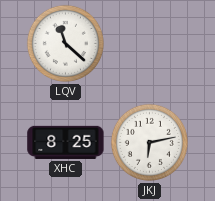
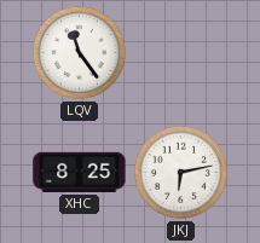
LQV: 11:22 -> 11:24 (79, 52)
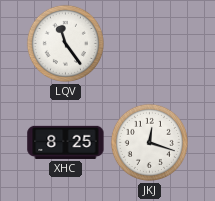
JKJ: 6:13 -> 12:18 (149, 142)
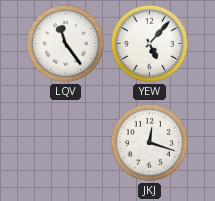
YEW: none -> 5:07 (149, 43)
XHC: 8:25 -> none (66, 142)
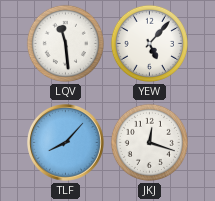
LQV: 11:24 -> 11:29 (65, 43)
TLF: none -> 8:07 (66, 143)
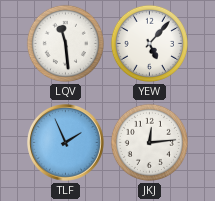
TLF: 8:07 -> 1:56 (66, 143)
JKJ: 12:18 -> 12:14 (149, 142)
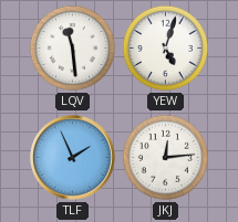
YEW: 5:07 -> 5:03 (165, 47)
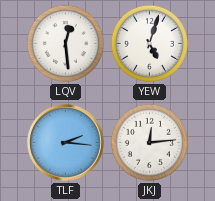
LQV: 11:29 -> 12:29 (65, 43)
TLF: 1:56 -> 2:16 (66, 143)
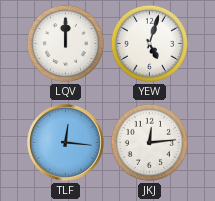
LQV: 12:29 -> 12:00 (65, 43)
TLF: 2:16 -> 12:16 (66, 143)
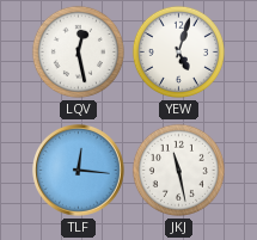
LQV: 12:00 -> 12:28 (78, 51)
JKJ: 12:14 -> 11:28 (178, 170)
